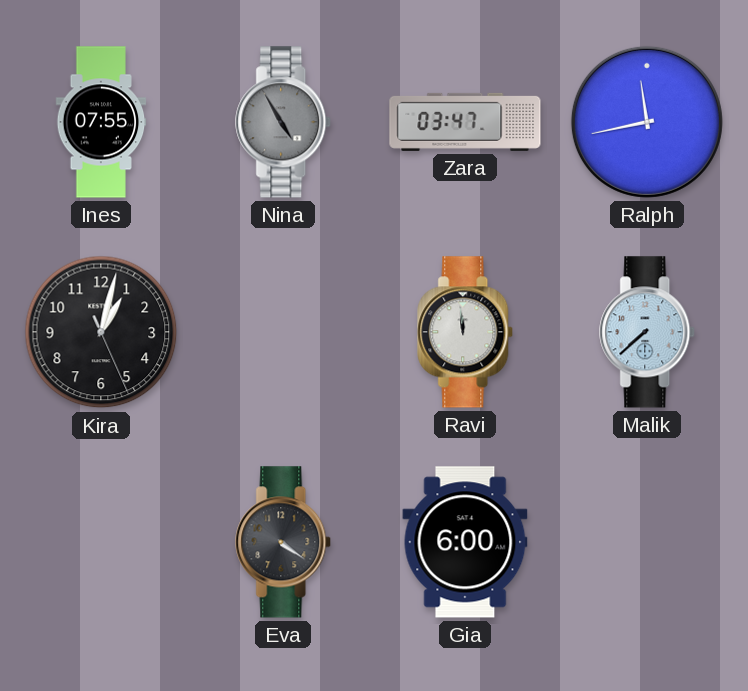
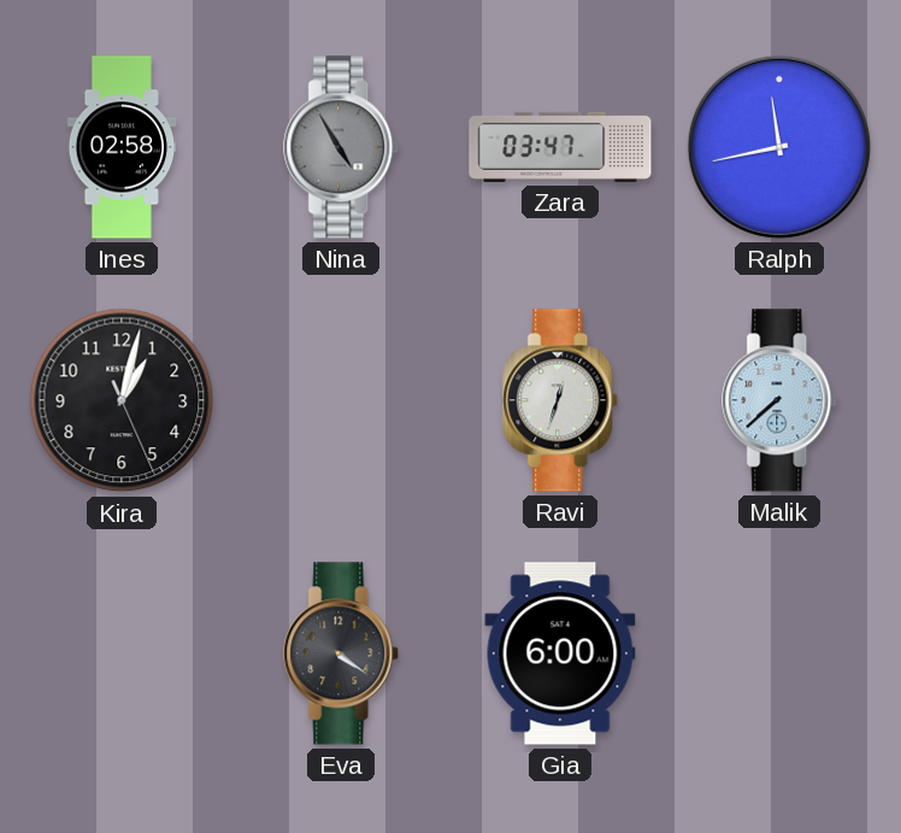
Ines: 07:55 -> 02:58 (122, 147)
Ravi: 11:59 -> 12:33 (561, 400)
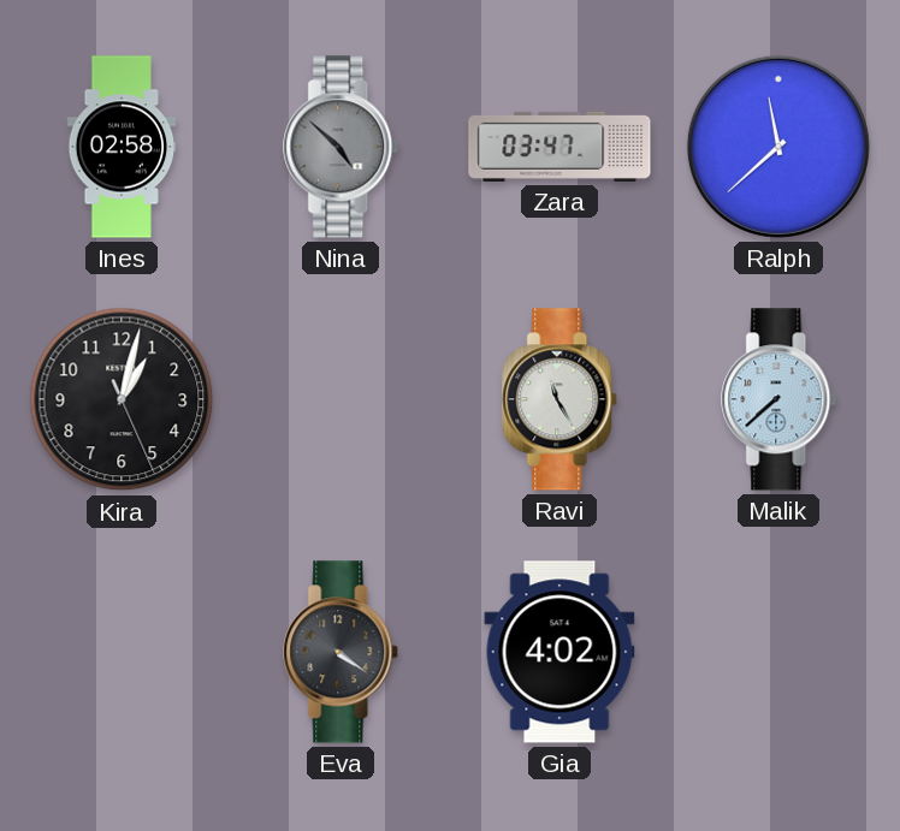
Nina: 4:55 -> 4:52 (342, 147)
Ralph: 11:43 -> 11:38 (778, 147)
Ravi: 12:33 -> 11:25 (561, 399)
Gia: 6:00 -> 4:02 (559, 652)
